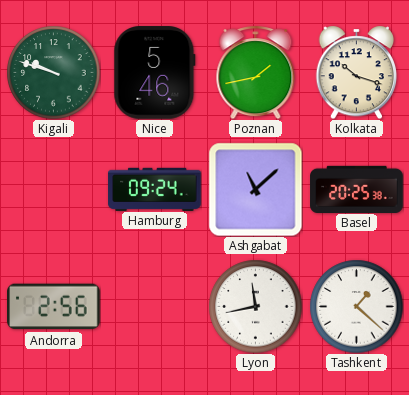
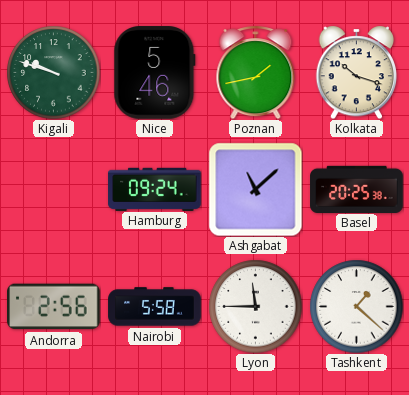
Nairobi: none -> 5:58 (155, 307)
Lyon: 11:43 -> 11:45 (255, 306)
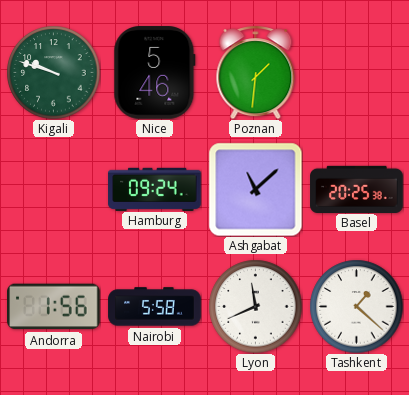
Poznan: 1:43 -> 1:31 (256, 72)
Kolkata: 10:18 -> none (357, 72)
Andorra: 2:56 -> 1:56 (54, 307)
Lyon: 11:45 -> 11:41 (255, 306)
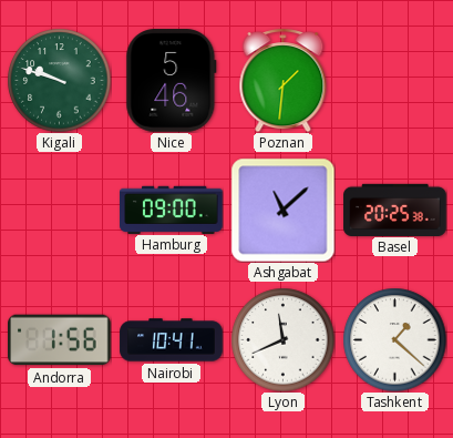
Hamburg: 09:24 -> 09:00 (172, 210)
Nairobi: 5:58 -> 10:41 (172, 340)
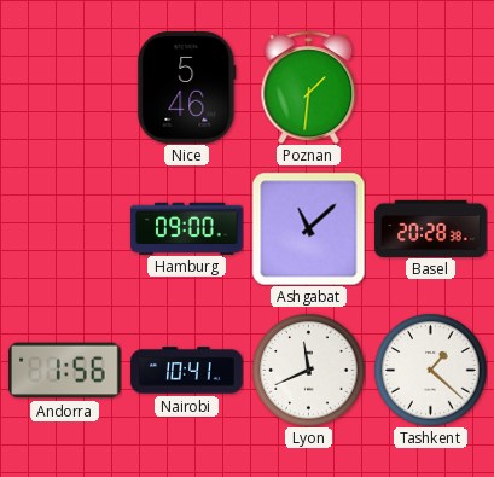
Kigali: 9:48 -> none (59, 80)
Basel: 20:25 -> 20:28 (431, 228)
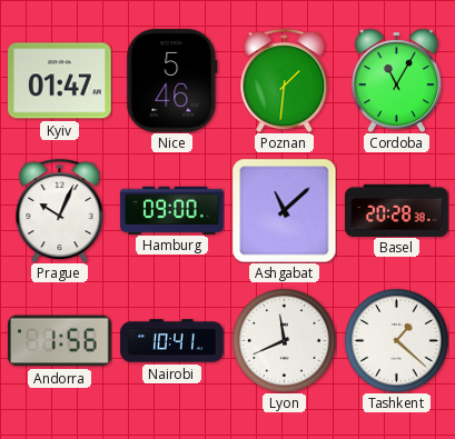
Kyiv: none -> 01:47 (60, 81)
Cordoba: none -> 11:05 (397, 80)
Prague: none -> 10:04 (60, 210)
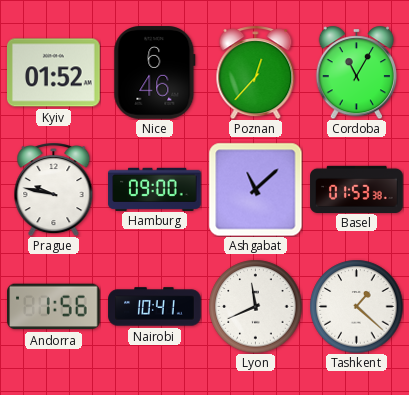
Kyiv: 01:47 -> 01:52 (54, 73)
Nice: 5:46 -> 6:46 (155, 73)
Poznan: 1:31 -> 12:37 (256, 72)
Prague: 10:04 -> 9:47 (54, 189)
Basel: 20:28 -> 01:53 (357, 189)
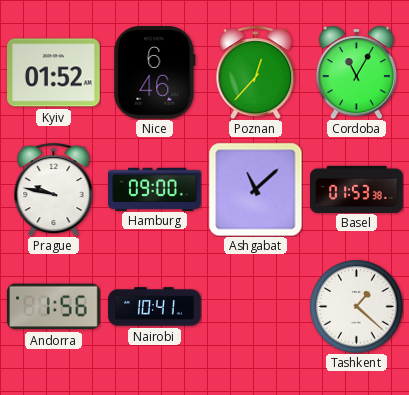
Lyon: 11:41 -> none (255, 306)
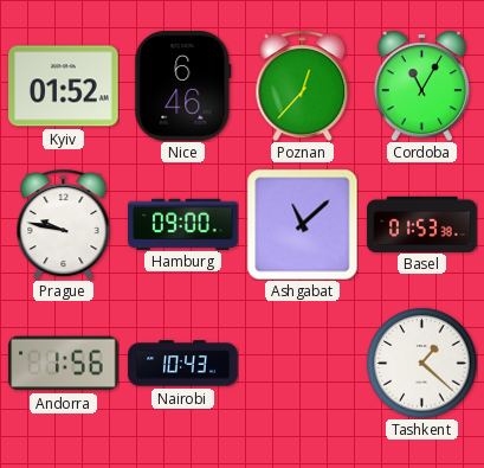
Nairobi: 10:41 -> 10:43 (183, 364)
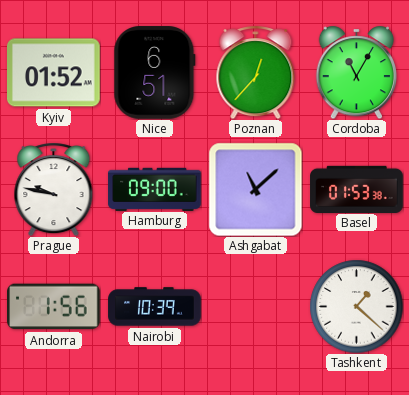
Nice: 6:46 -> 6:51 (155, 73)
Nairobi: 10:43 -> 10:39 (155, 307)
